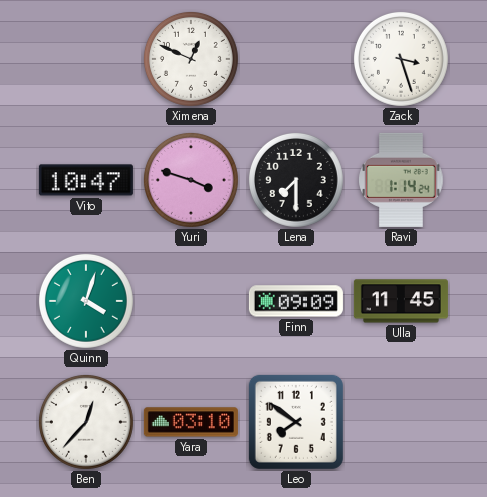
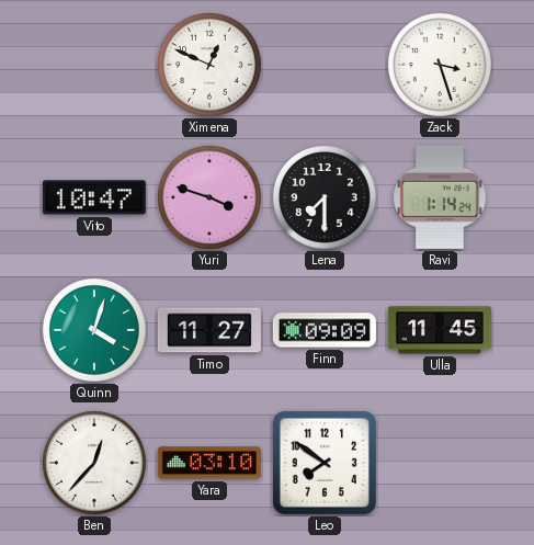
Timo: none -> 11:27 (209, 330)
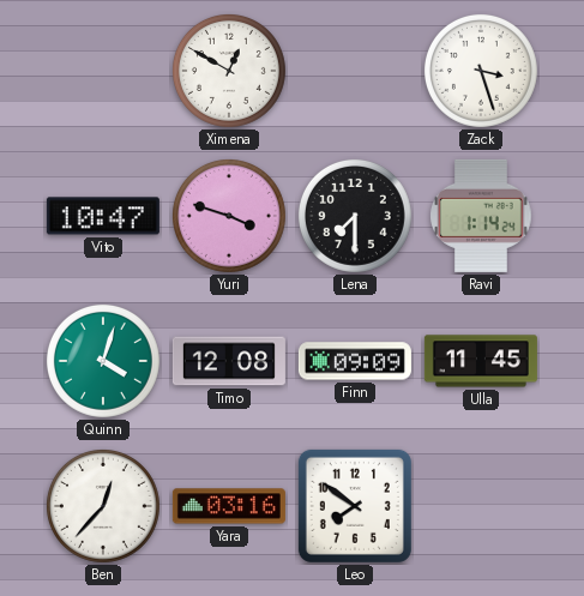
Ximena: 12:49 -> 12:50 (229, 71)
Timo: 11:27 -> 12:08 (229, 361)
Yara: 03:10 -> 03:16 (229, 506)
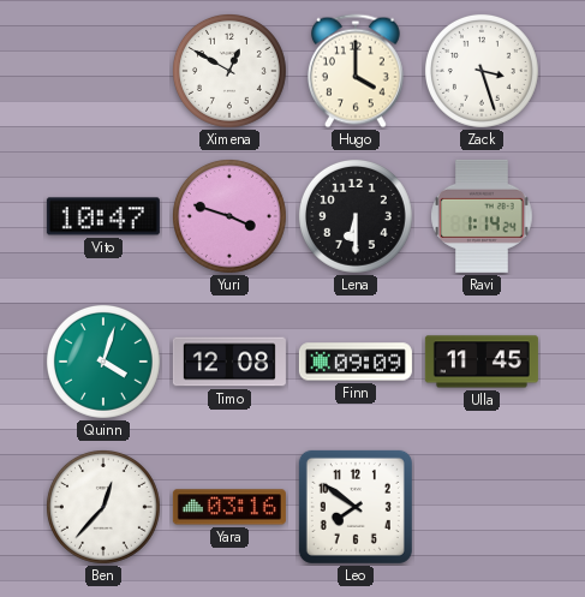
Hugo: none -> 4:00 (356, 71)
Lena: 7:30 -> 6:30 (356, 216)
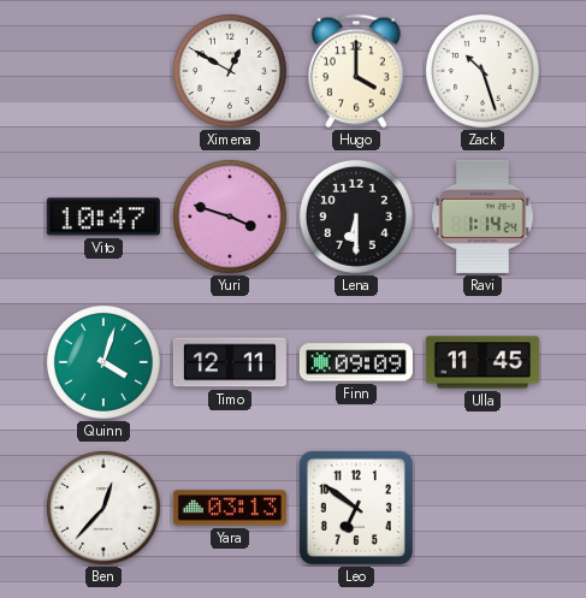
Zack: 3:27 -> 10:27 (483, 71)
Timo: 12:08 -> 12:11 (230, 362)
Yara: 03:16 -> 03:13 (230, 508)
Leo: 7:51 -> 6:51 (356, 508)
